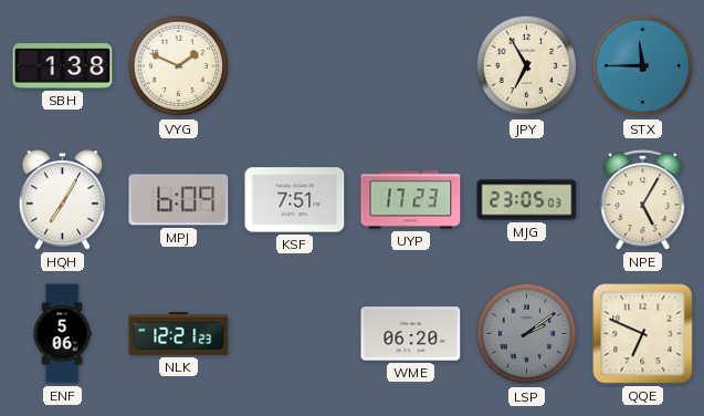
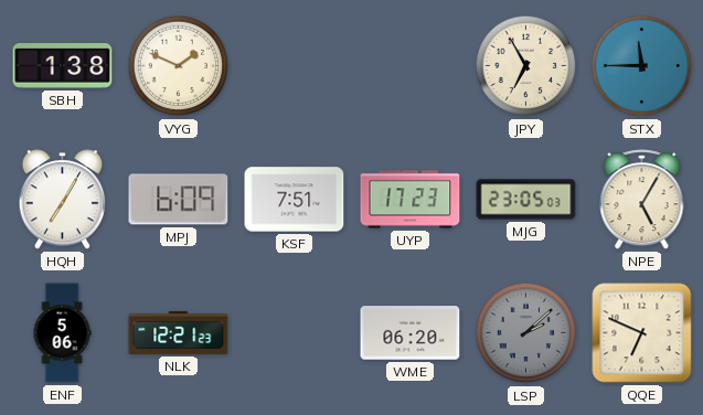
LSP: 2:09 -> 2:08 (526, 333)
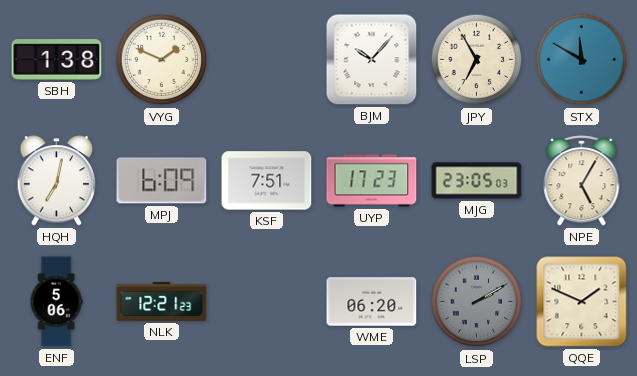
BJM: none -> 10:07 (372, 60)
STX: 11:45 -> 11:50 (582, 60)
HQH: 7:05 -> 7:02 (57, 181)
LSP: 2:08 -> 2:10 (477, 302)
QQE: 6:49 -> 1:49 (582, 302)
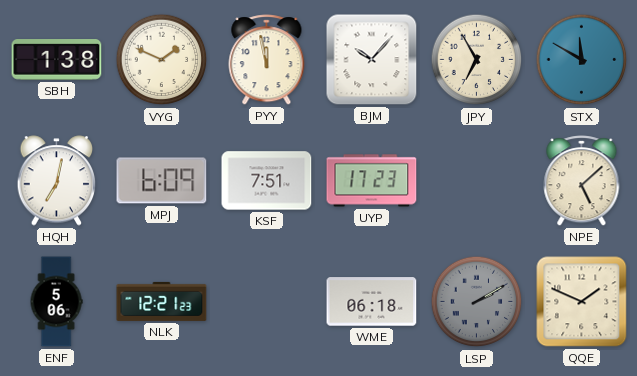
PYY: none -> 11:58 (267, 60)
MJG: 23:05 -> none (477, 181)
NPE: 5:05 -> 5:08 (582, 181)
WME: 06:20 -> 06:18 (372, 302)
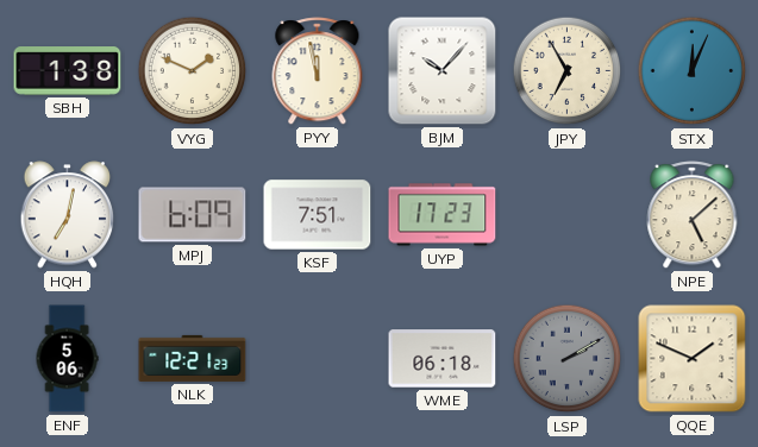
STX: 11:50 -> 12:04 (693, 71)
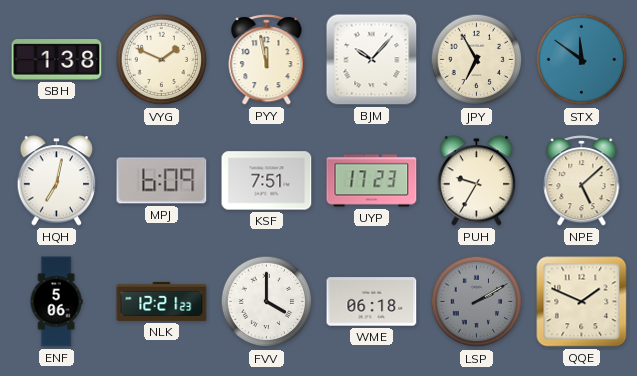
STX: 12:04 -> 11:51 (582, 60)
PUH: none -> 9:35 (477, 181)
FVV: none -> 4:00 (267, 302)
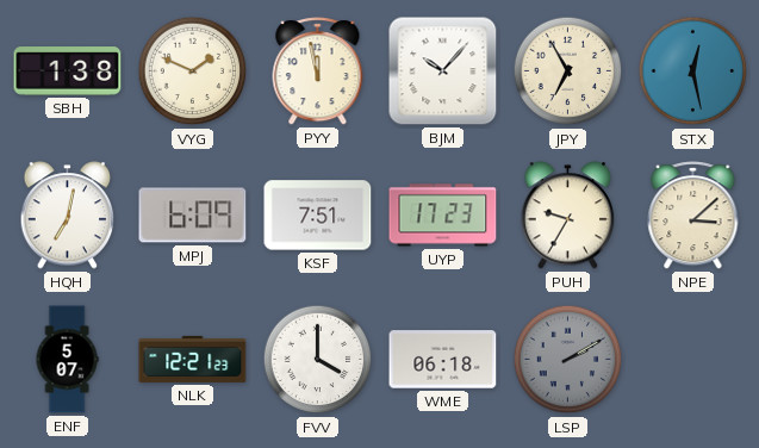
STX: 11:51 -> 12:28 (693, 71)
NPE: 5:08 -> 3:08 (693, 216)
ENF: 5:06 -> 5:07 (67, 360)
QQE: 1:49 -> none (582, 302)
